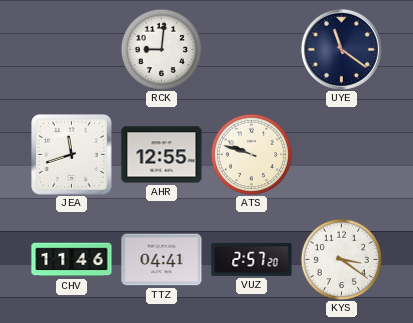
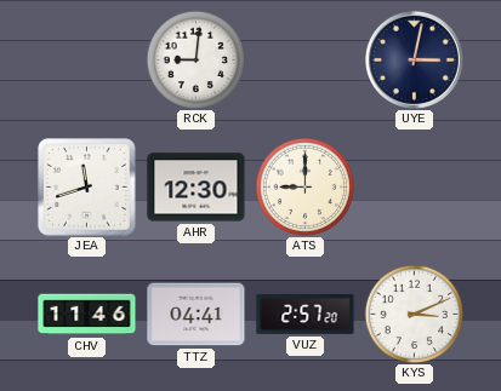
UYE: 11:21 -> 3:02 (414, 59)
AHR: 12:55 -> 12:30 (197, 188)
ATS: 9:48 -> 9:00 (304, 186)
KYS: 3:21 -> 3:11 (414, 314)
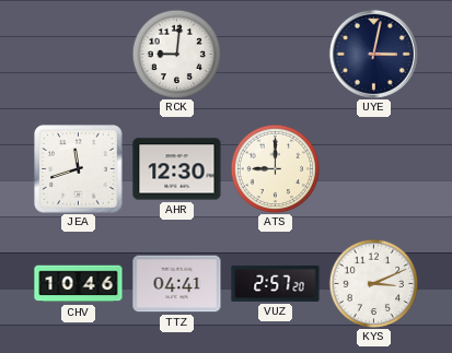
CHV: 11:46 -> 10:46 (79, 284)
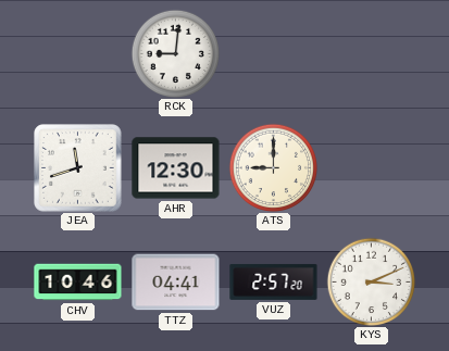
UYE: 3:02 -> none (373, 54)
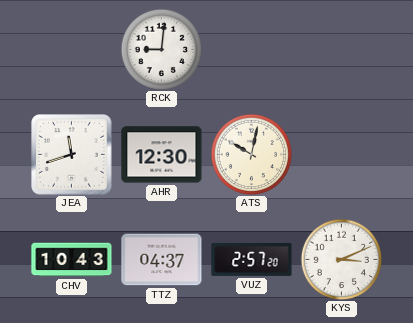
ATS: 9:00 -> 10:02 (251, 154)
CHV: 10:46 -> 10:43 (72, 260)
TTZ: 04:41 -> 04:37 (162, 260)
